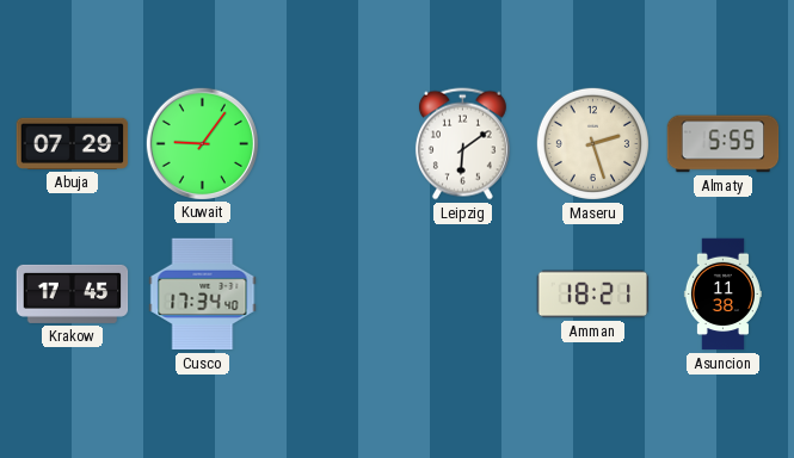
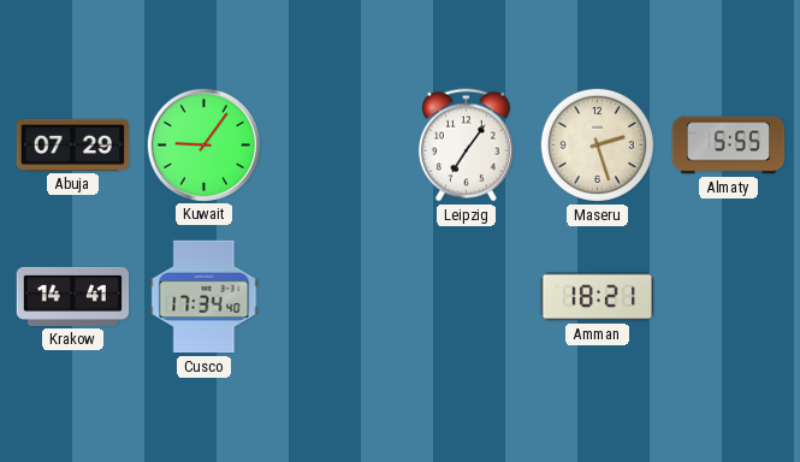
Leipzig: 6:09 -> 7:06 (466, 146)
Krakow: 17:45 -> 14:41 (73, 296)
Asuncion: 11:38 -> none (722, 295)
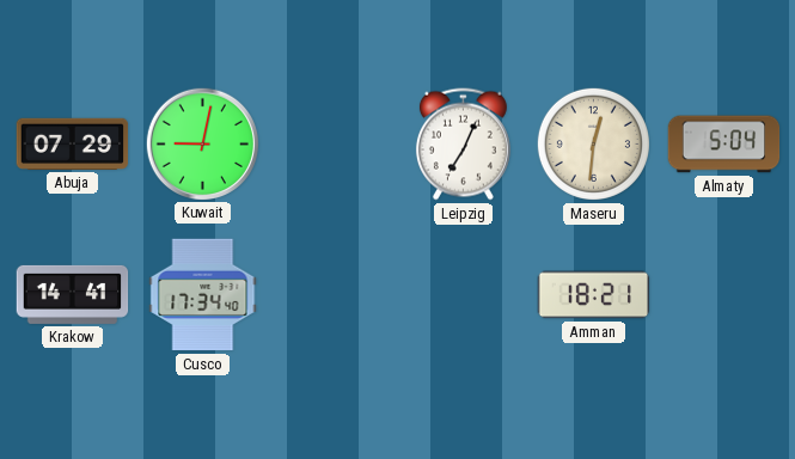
Kuwait: 9:06 -> 9:02 (202, 143)
Leipzig: 7:06 -> 7:04 (463, 145)
Maseru: 2:27 -> 12:31 (593, 143)
Almaty: 5:55 -> 5:04 (724, 145)
